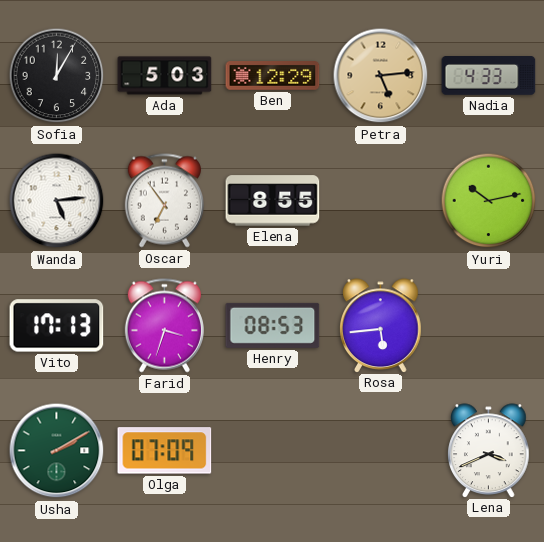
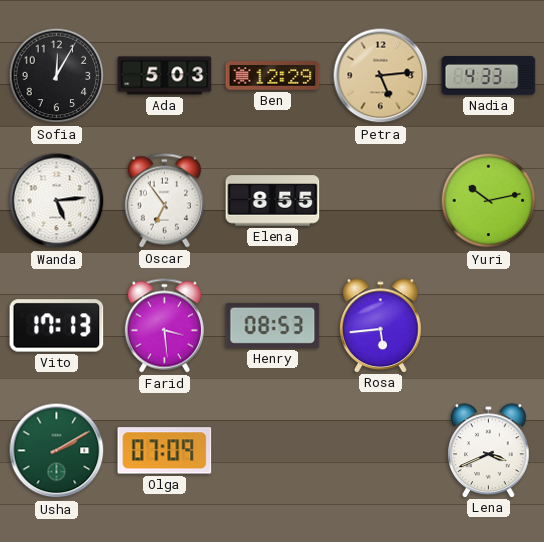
Farid: 3:33 -> 3:29 (164, 326)
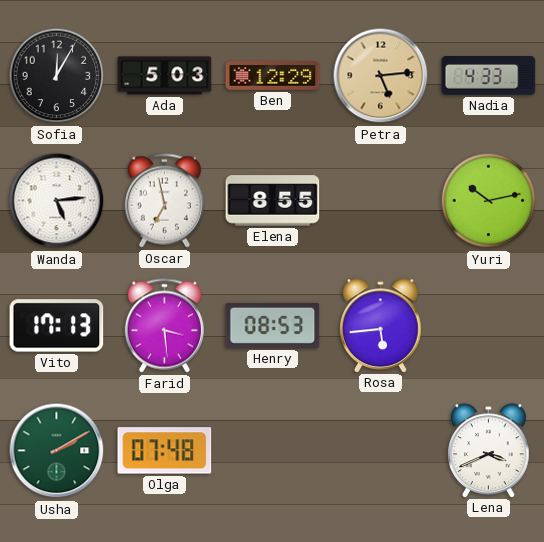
Oscar: 6:54 -> 6:58 (164, 201)
Olga: 07:09 -> 07:48 (165, 451)
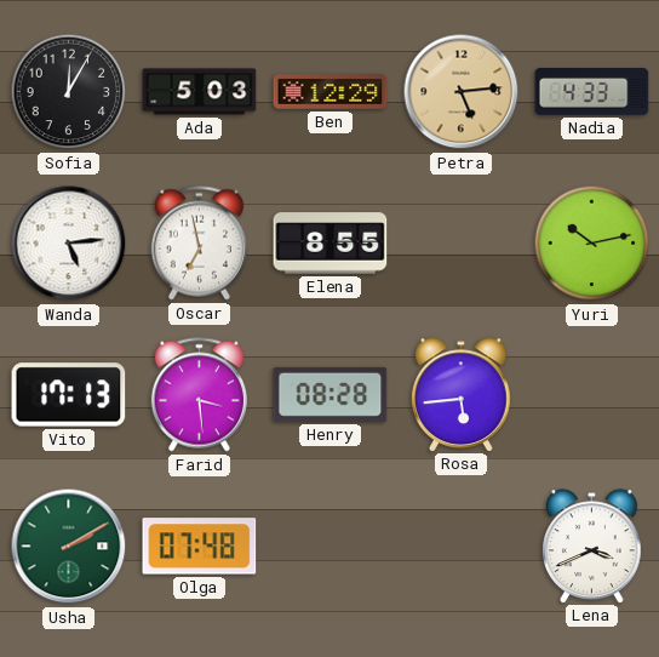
Henry: 08:53 -> 08:28 (331, 394)
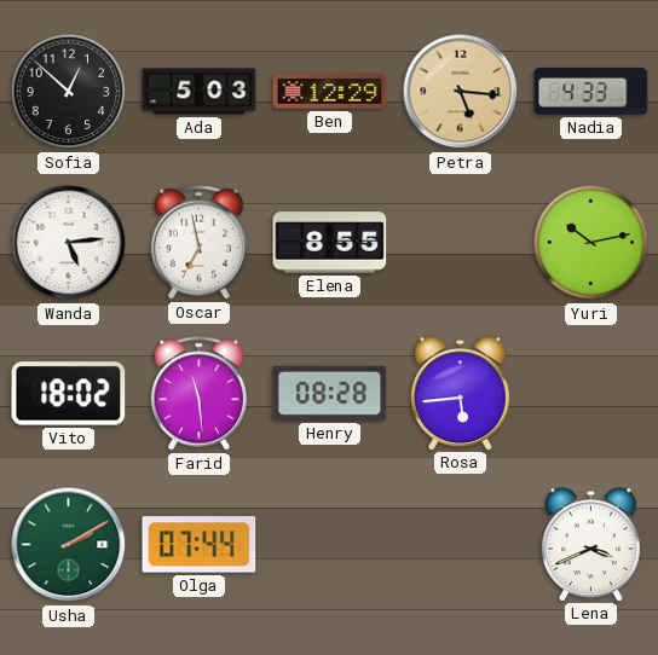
Sofia: 12:05 -> 12:52 (69, 92)
Petra: 5:14 -> 5:16 (461, 92)
Vito: 17:13 -> 18:02 (69, 394)
Farid: 3:29 -> 11:29 (198, 394)
Olga: 07:48 -> 07:44 (200, 545)
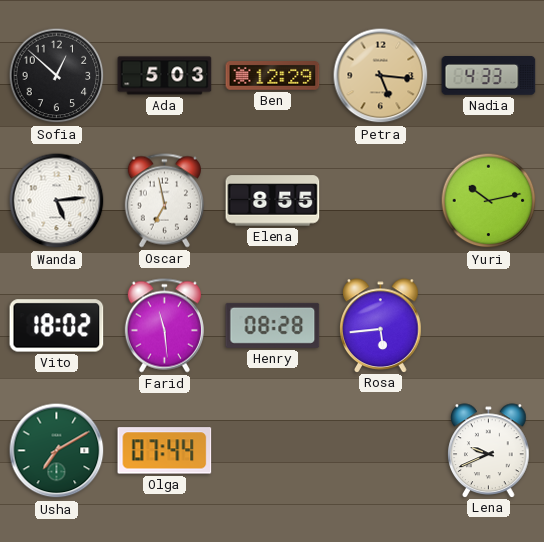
Usha: 2:10 -> 7:10 (57, 451)
Lena: 3:41 -> 9:41 (489, 450)
